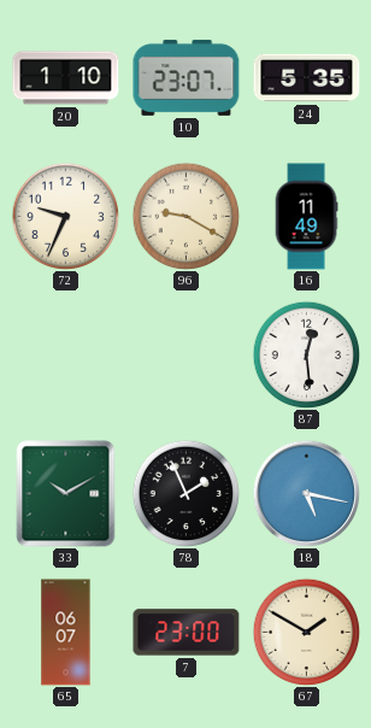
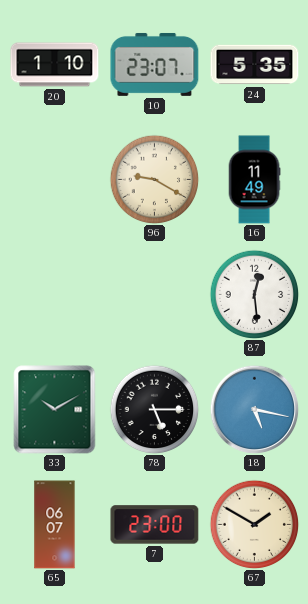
72: 9:34 -> none (65, 216)
78: 1:56 -> 5:15 (154, 409)
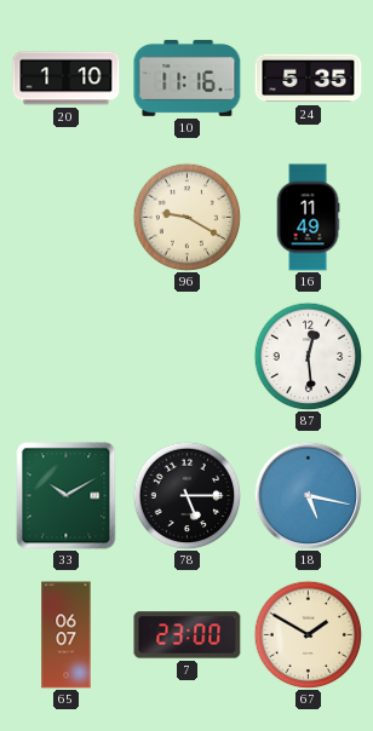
10: 23:07 -> 11:16 (188, 77)
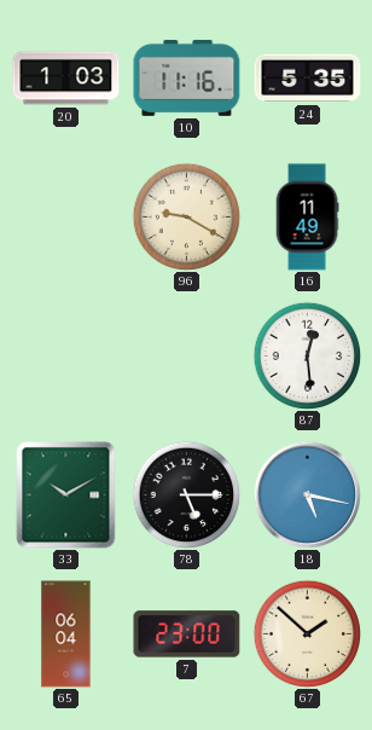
20: 1:10 -> 1:03 (66, 79)
65: 06:07 -> 06:04 (66, 635)
67: 1:50 -> 1:52 (307, 633)
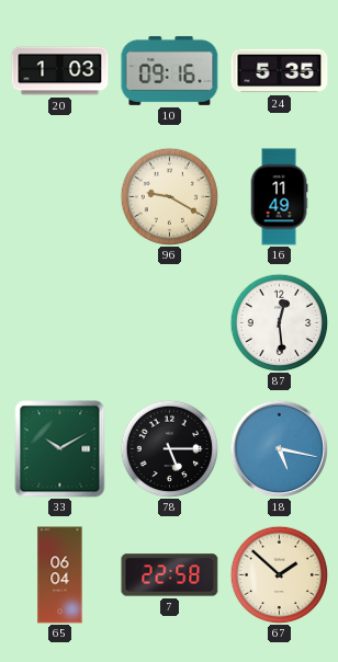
10: 11:16 -> 09:16 (170, 70)
7: 23:00 -> 22:58 (170, 575)
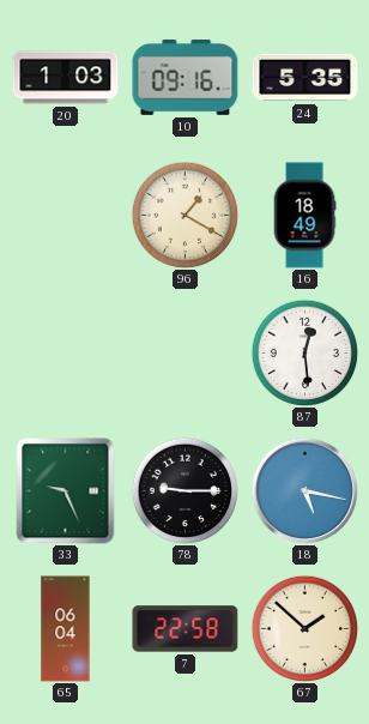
96: 9:20 -> 1:20 (184, 215)
16: 11:49 -> 18:49 (304, 216)
33: 10:10 -> 9:26 (66, 491)
78: 5:15 -> 9:15 (184, 490)
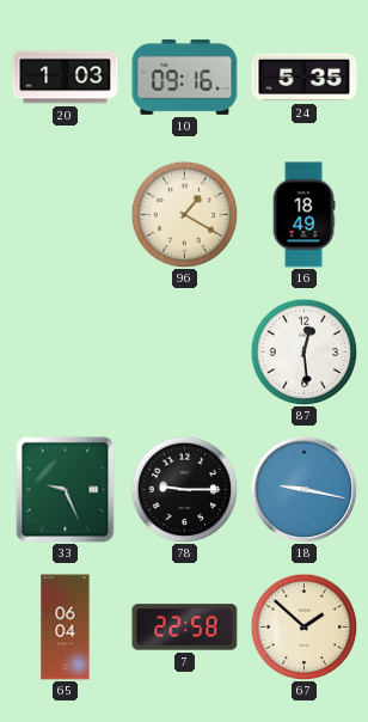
18: 5:17 -> 9:17 (303, 489)
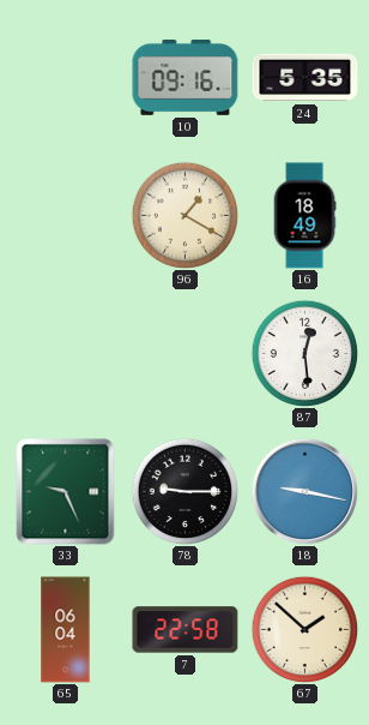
20: 1:03 -> none (66, 78)
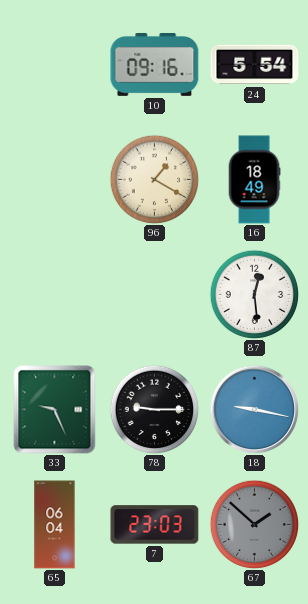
24: 5:35 -> 5:54 (255, 65)
7: 22:58 -> 23:03 (155, 525)
67 dial: cream -> grey (254, 524)
